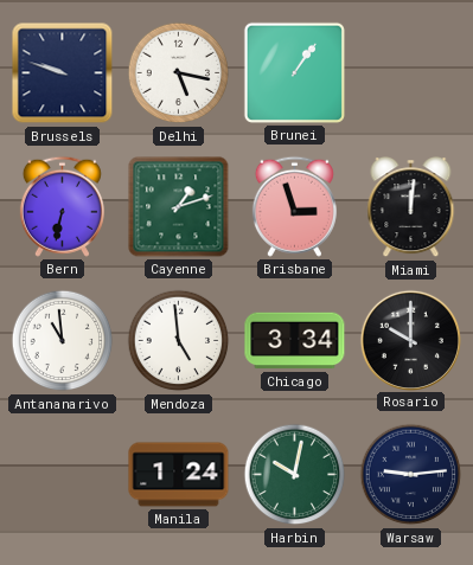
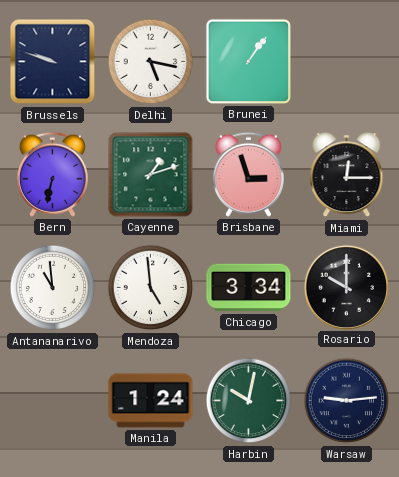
Miami: 12:01 -> 12:15 (347, 175)
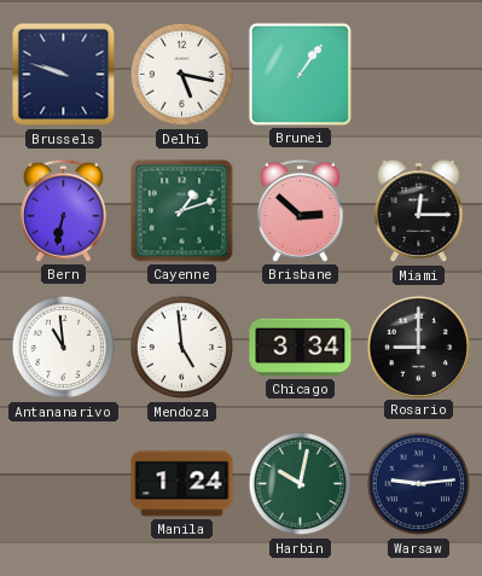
Brisbane: 2:57 -> 2:52 (300, 210)
Rosario: 10:00 -> 9:00 (418, 347)
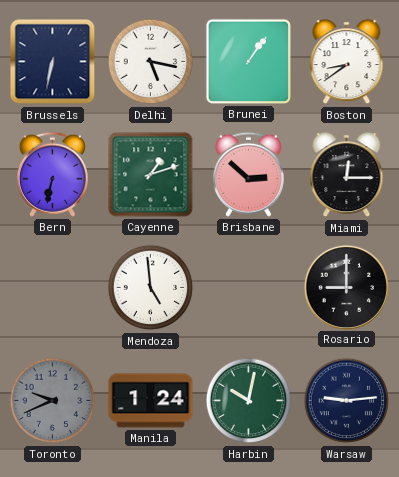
Brussels: 9:48 -> 6:32 (53, 62)
Boston: none -> 8:39 (347, 62)
Antananarivo: 10:59 -> none (64, 348)
Chicago: 3:34 -> none (301, 348)
Toronto: none -> 9:41 (53, 401)
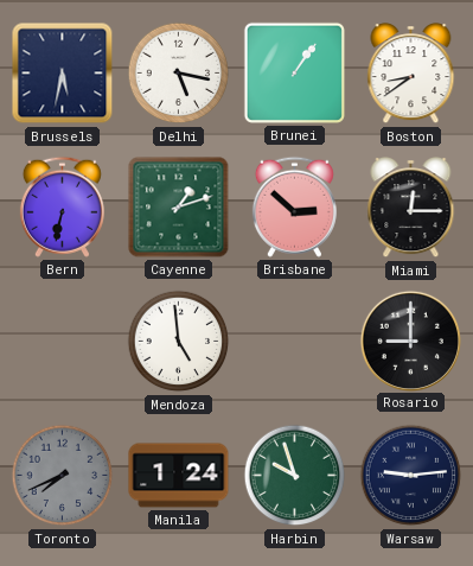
Brussels: 6:32 -> 5:32 (63, 74)
Toronto: 9:41 -> 7:41 (63, 476)
Harbin: 10:02 -> 9:57 (295, 476)
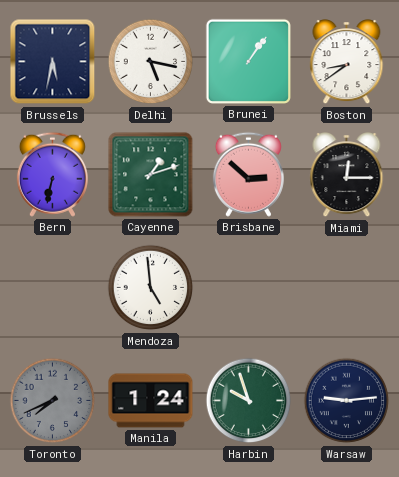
Rosario: 9:00 -> none (410, 341)
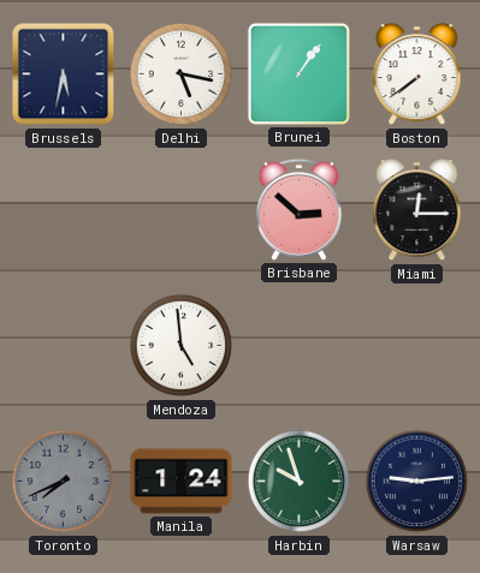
Boston: 8:39 -> 7:39 (417, 74)
Bern: 6:32 -> none (52, 174)
Cayenne: 1:12 -> none (151, 175)
